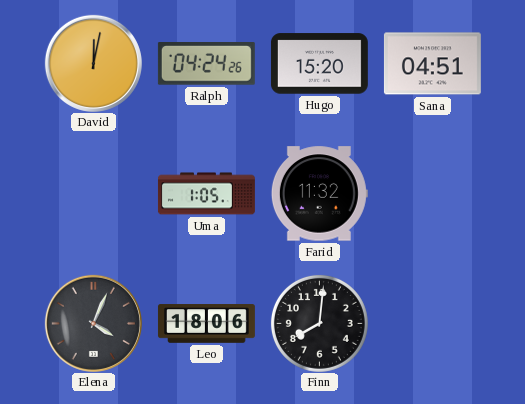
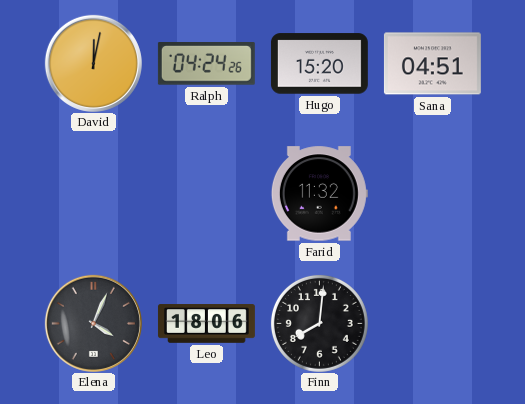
Uma: 1:05 -> none (206, 194)
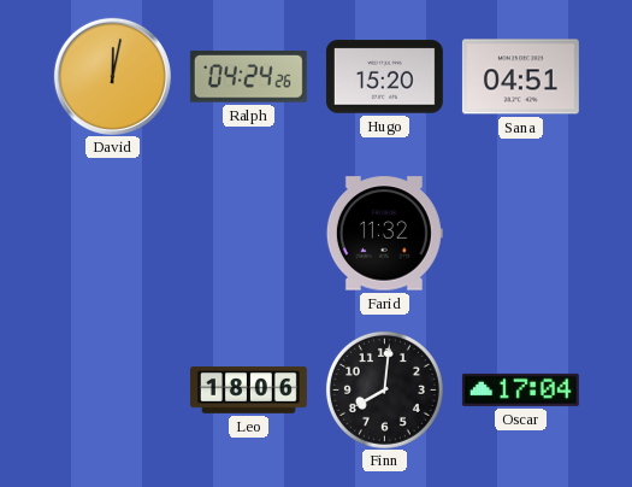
Elena: 4:04 -> none (93, 323)
Oscar: none -> 17:04 (520, 389)
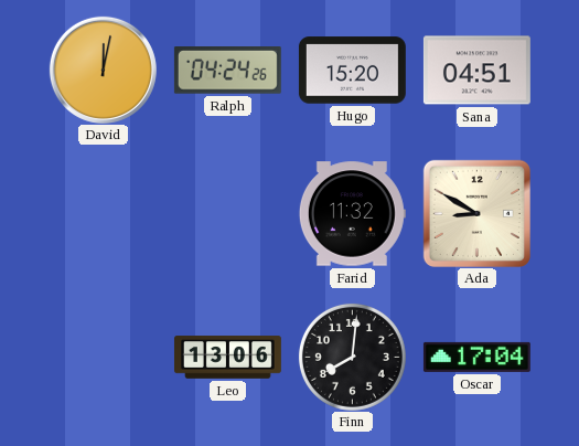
Ada: none -> 8:50 (476, 213)
Leo: 18:06 -> 13:06 (227, 358)
